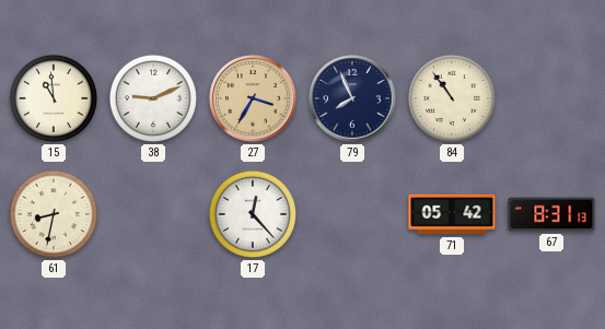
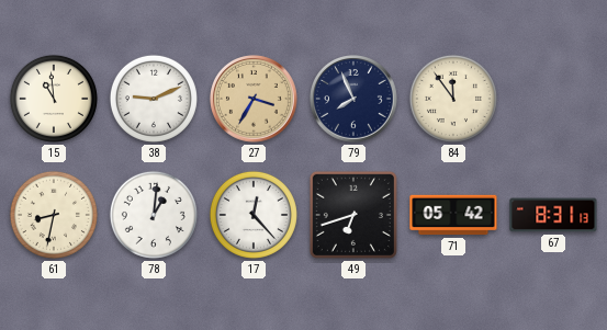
84: 10:54 -> 11:54 (453, 99)
78: none -> 1:01 (154, 215)
49: none -> 6:42 (353, 215)
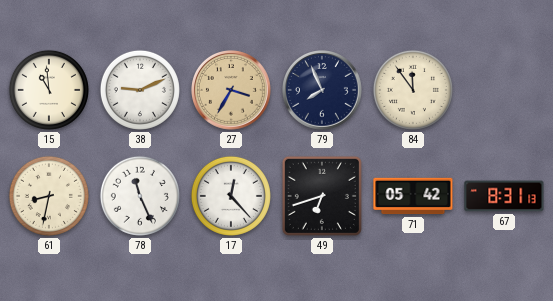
78: 1:01 -> 11:26 (140, 196)
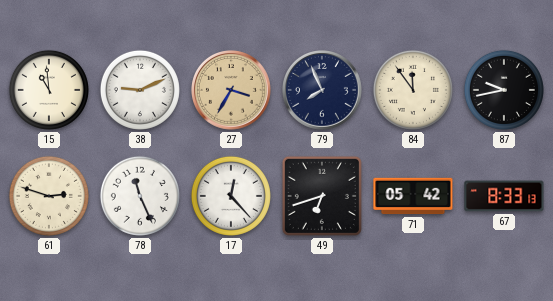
87: none -> 9:43 (504, 90)
61: 8:32 -> 2:48 (49, 196)
67: 8:31 -> 8:33 (504, 196)
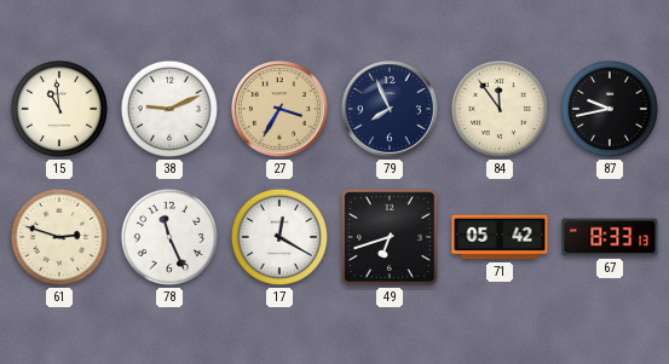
17: 12:23 -> 12:20 (279, 237)
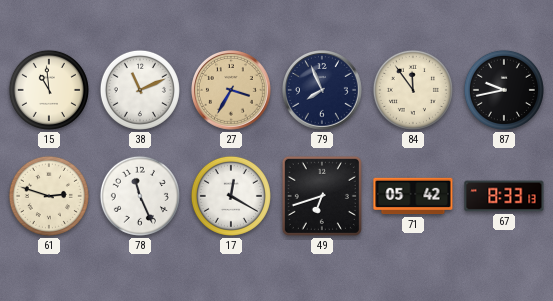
38: 9:11 -> 11:11 (140, 90)
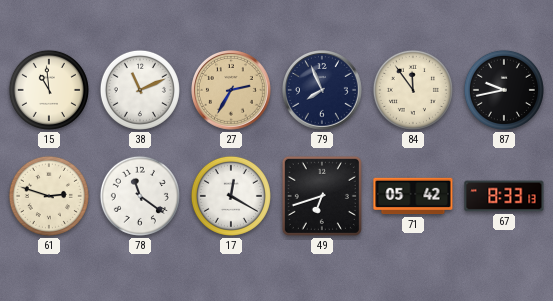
27: 3:35 -> 2:35 (232, 91)
78: 11:26 -> 11:21 (140, 196)
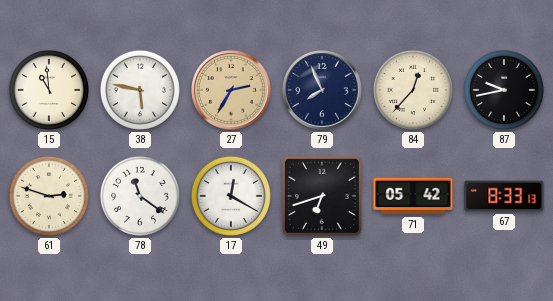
38: 11:11 -> 5:47 (140, 90)
84: 11:54 -> 12:37 (413, 90)
